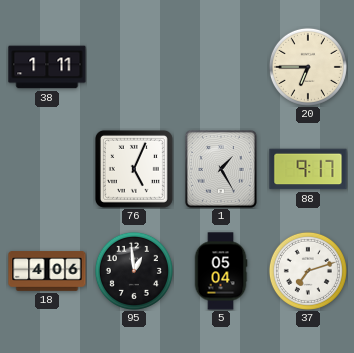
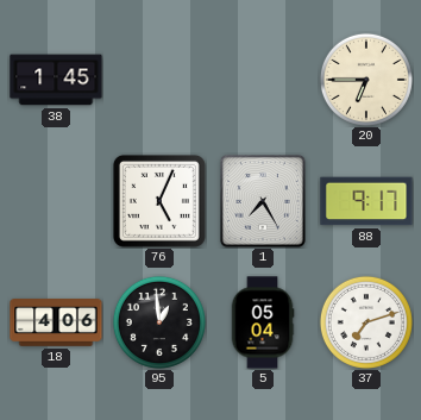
38: 1:11 -> 1:45 (56, 80)
1: 1:25 -> 7:25 (263, 201)
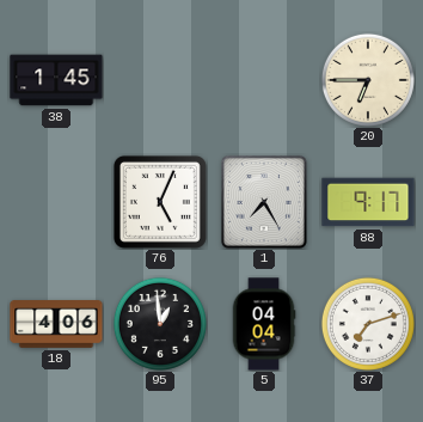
5: 05:04 -> 04:04 (264, 324)
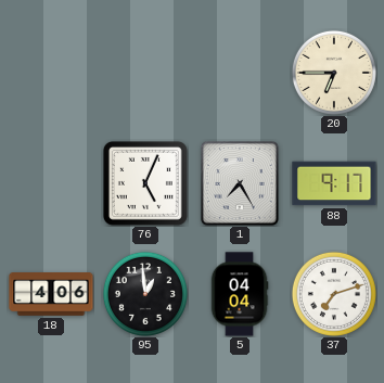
38: 1:45 -> none (56, 80)
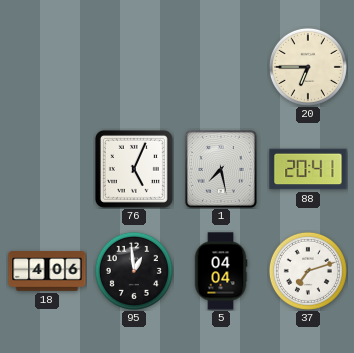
1: 7:25 -> 7:28 (221, 169)
88: 9:17 -> 20:41 (308, 169)
